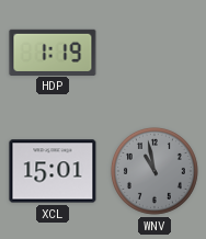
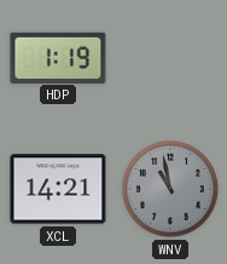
XCL: 15:01 -> 14:21 (58, 189)
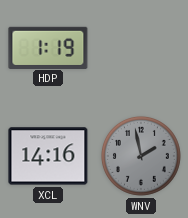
XCL: 14:21 -> 14:16 (48, 156)
WNV: 10:58 -> 1:58 (141, 156)
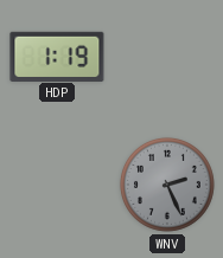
XCL: 14:16 -> none (48, 156)
WNV: 1:58 -> 2:26 (167, 185)
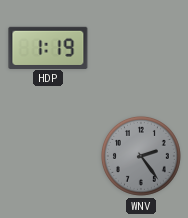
WNV: 2:26 -> 2:24 (141, 156)
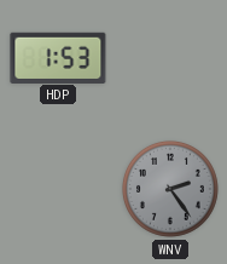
HDP: 1:19 -> 1:53 (58, 57)
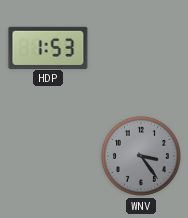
WNV: 2:24 -> 3:24 (141, 156)
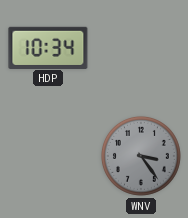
HDP: 1:53 -> 10:34 (48, 47)
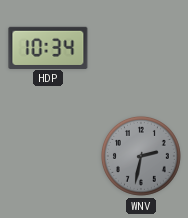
WNV: 3:24 -> 2:32 (141, 156)
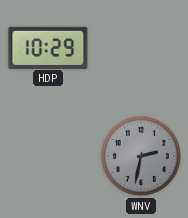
HDP: 10:34 -> 10:29 (48, 47)
